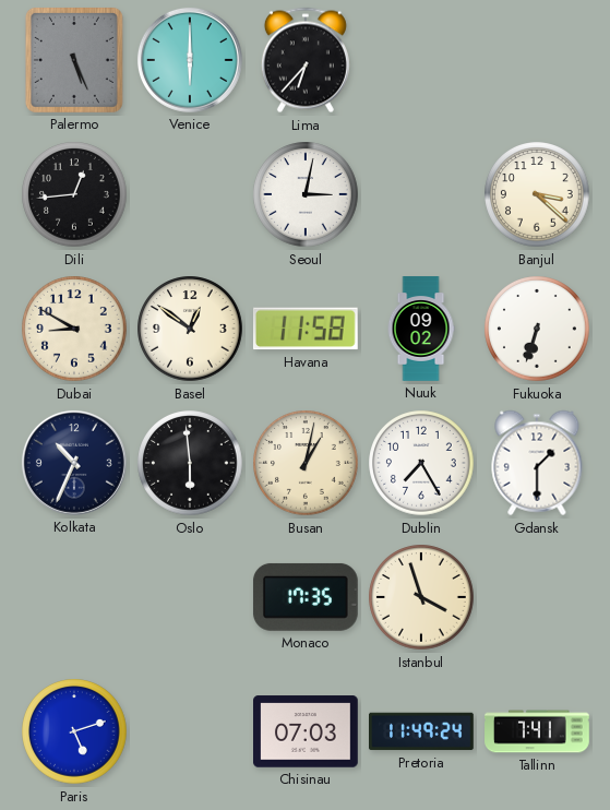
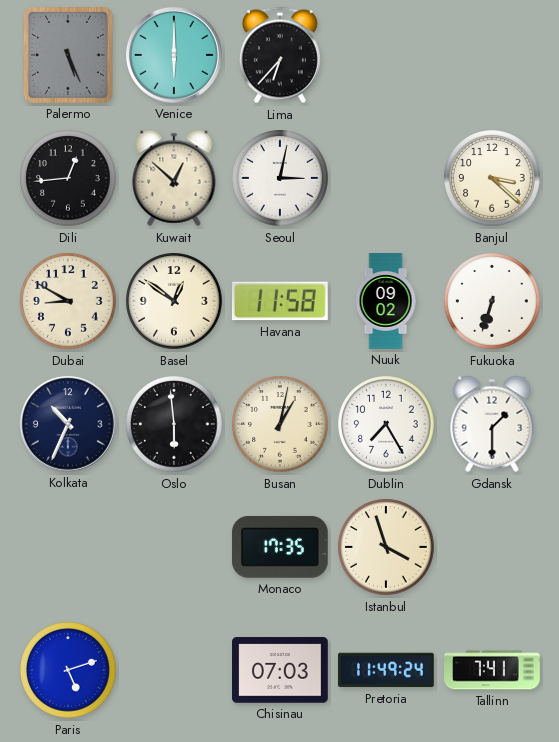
Kuwait: none -> 12:52 (174, 178)
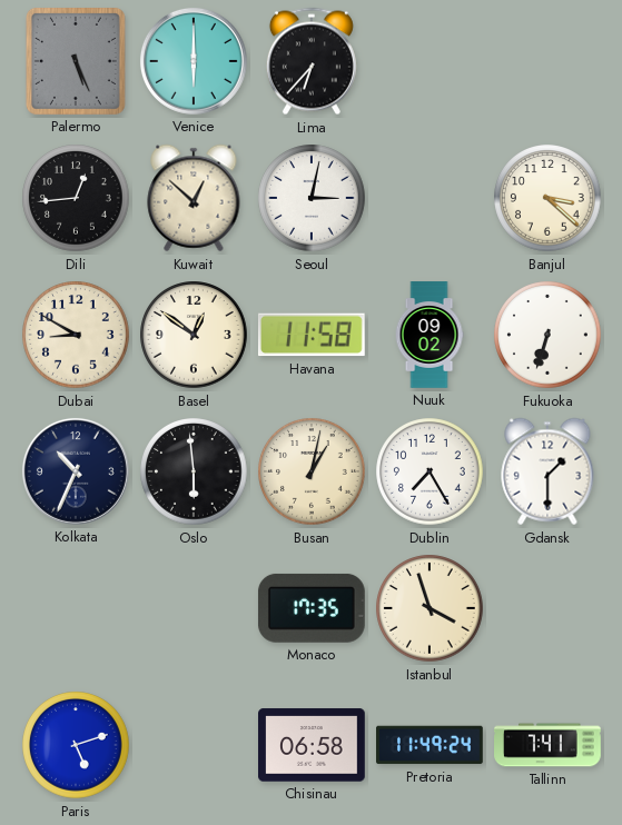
Chisinau: 07:03 -> 06:58 (313, 745)
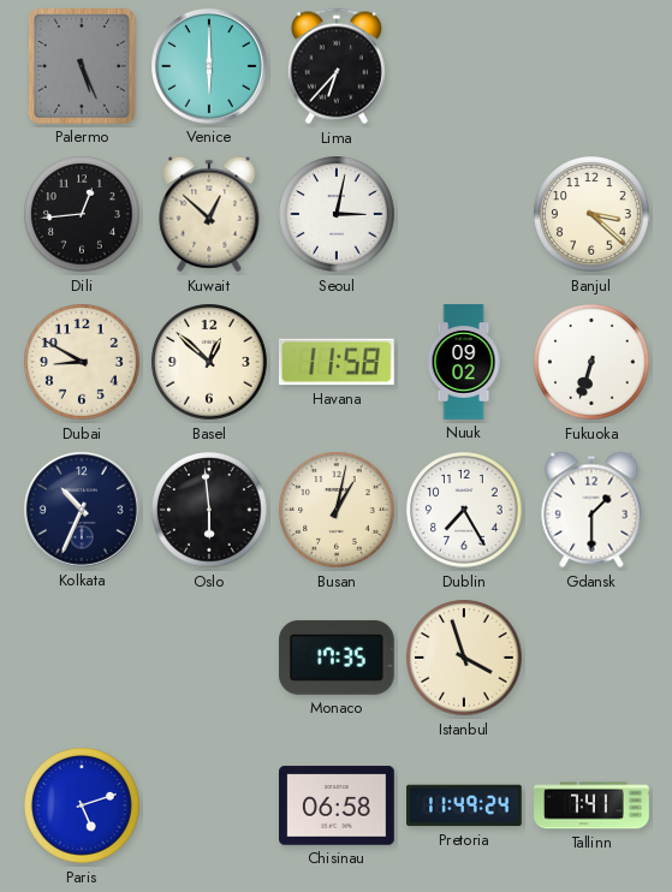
Basel: 12:51 -> 12:52 (209, 362)
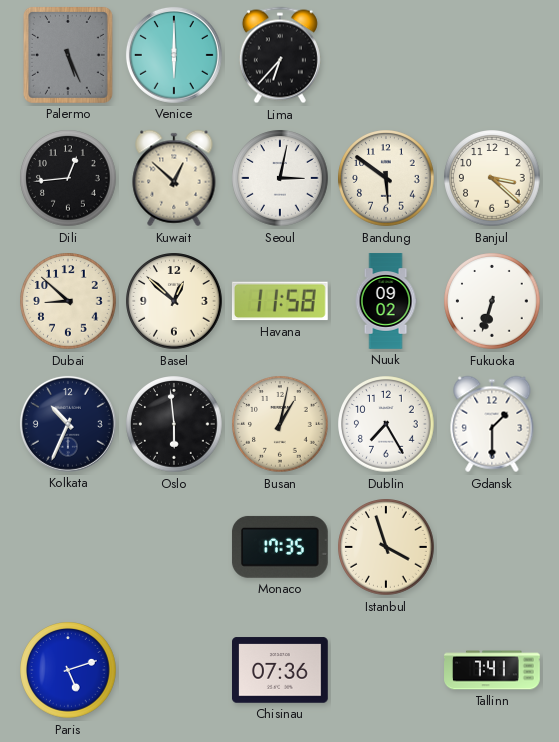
Bandung: none -> 5:51 (386, 178)
Dubai: 8:50 -> 8:52 (68, 301)
Chisinau: 06:58 -> 07:36 (281, 670)
Pretoria: 11:49 -> none (465, 805)
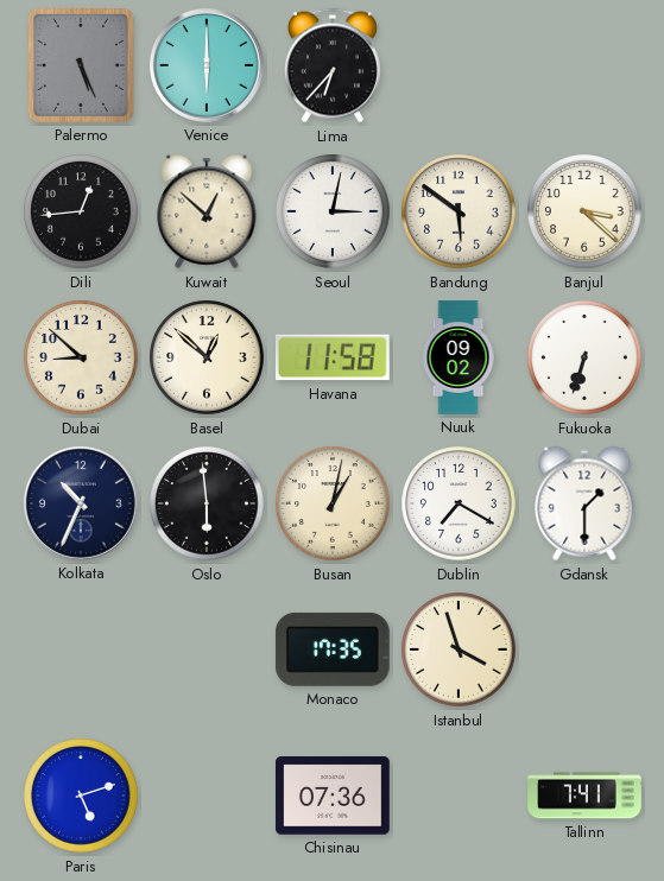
Dublin: 7:25 -> 7:20 (459, 503)
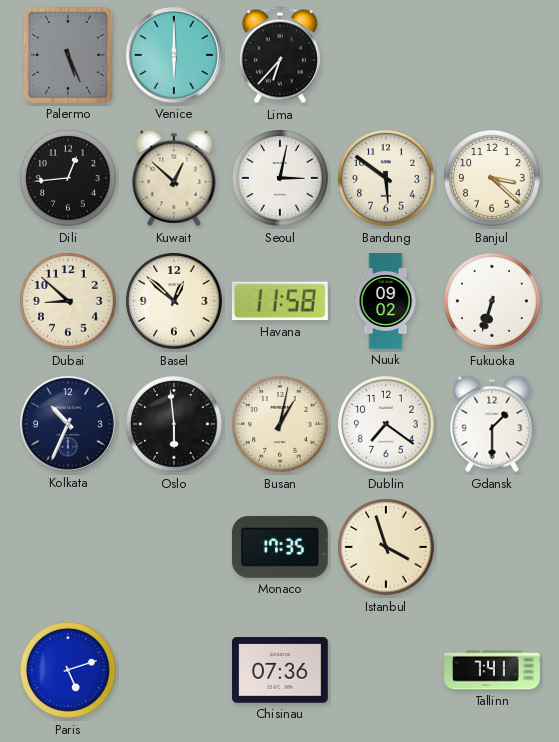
Dublin: 7:20 -> 7:21 (386, 424)
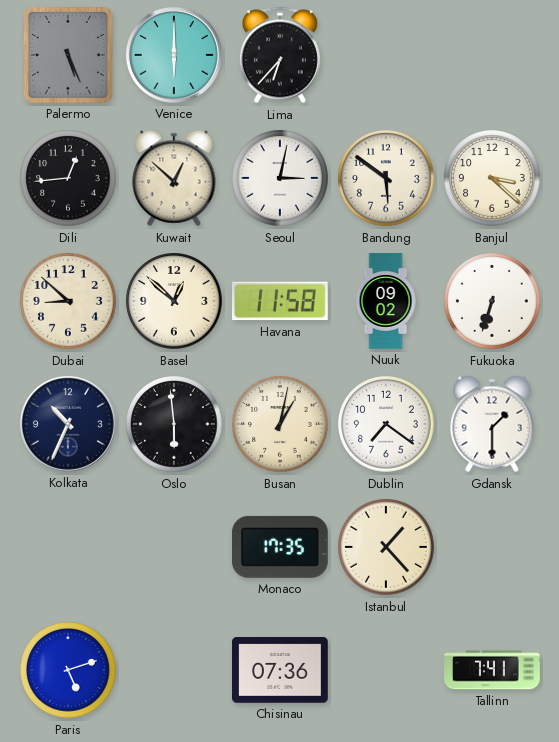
Istanbul: 3:57 -> 1:23 (386, 547)
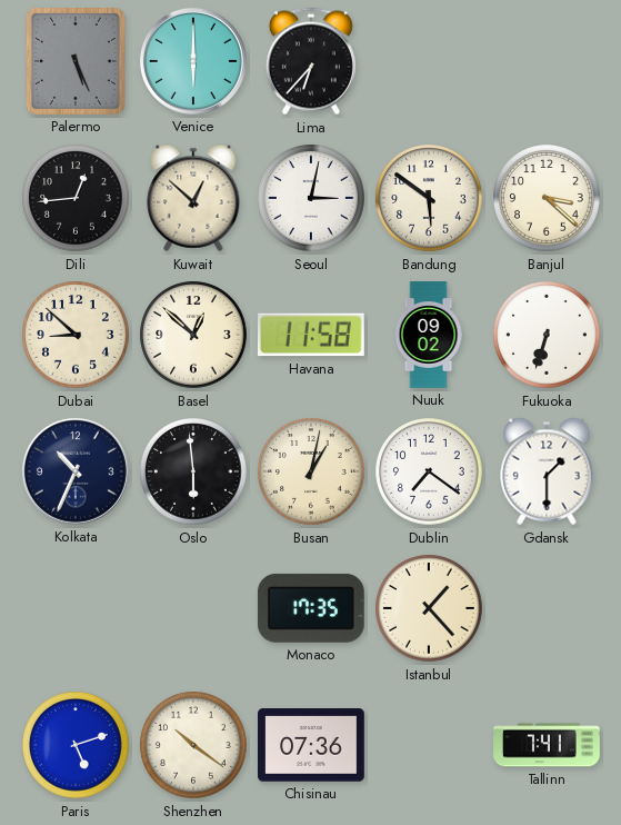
Shenzhen: none -> 10:21 (193, 745)
